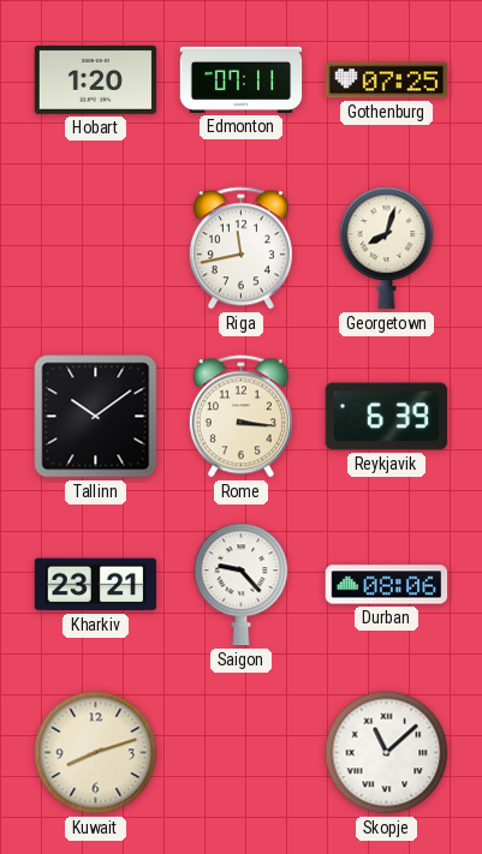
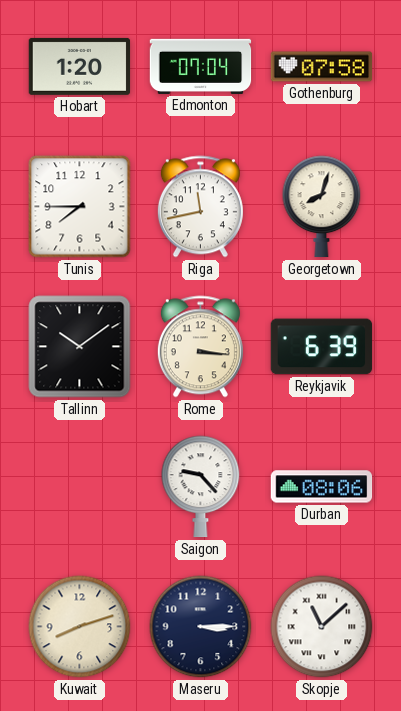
Edmonton: 07:11 -> 07:04 (201, 66)
Gothenburg: 07:25 -> 07:58 (322, 67)
Tunis: none -> 7:45 (80, 207)
Kharkiv: 23:21 -> none (96, 585)
Maseru: none -> 3:15 (201, 627)
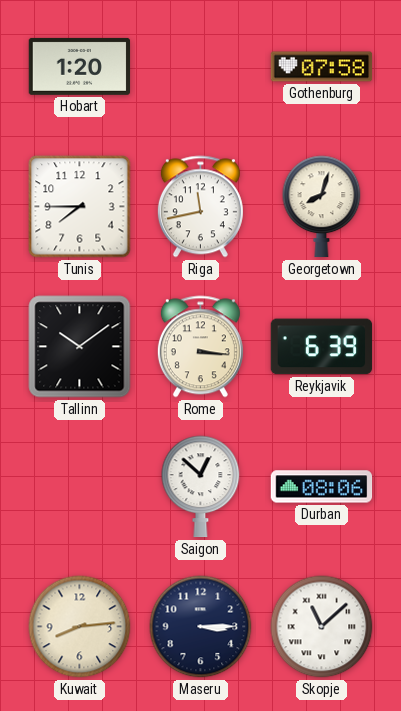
Edmonton: 07:04 -> none (201, 66)
Saigon: 9:23 -> 12:52 (201, 487)
Kuwait: 8:12 -> 8:14 (80, 627)
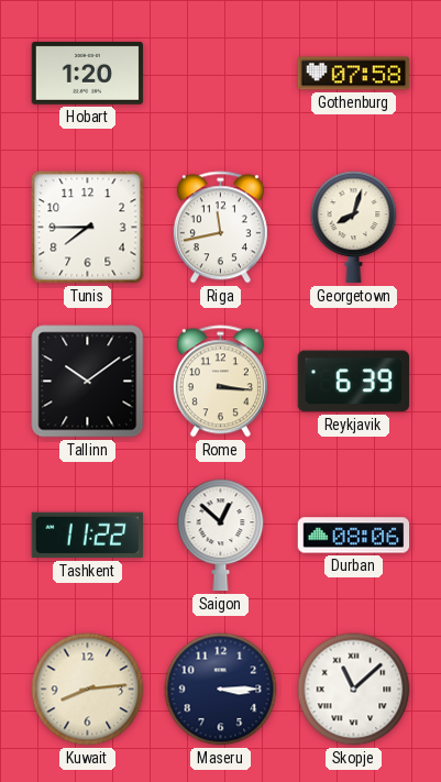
Tashkent: none -> 11:22 (88, 536)
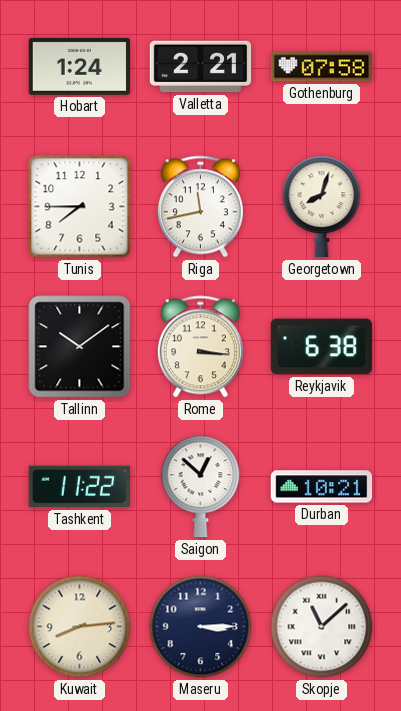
Hobart: 1:20 -> 1:24 (80, 66)
Valletta: none -> 2:21 (201, 67)
Reykjavik: 6:39 -> 6:38 (322, 347)
Durban: 08:06 -> 10:21 (322, 487)
